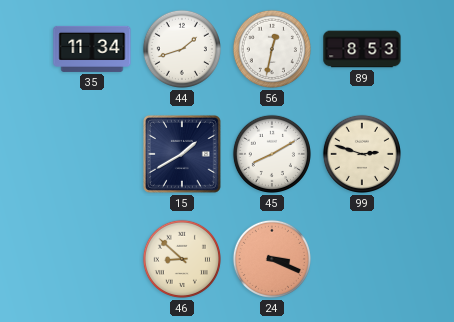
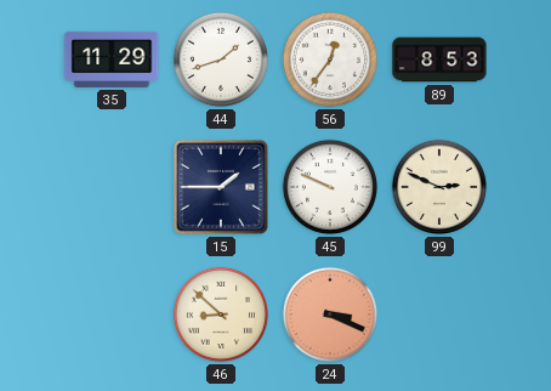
35: 11:34 -> 11:29 (112, 59)
56: 12:32 -> 12:36 (330, 59)
15: 1:40 -> 1:45 (221, 187)
45: 8:10 -> 9:49 (330, 187)
99: 2:48 -> 2:49 (439, 187)
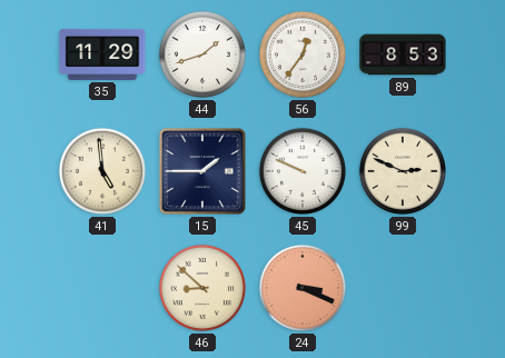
41: none -> 4:59 (102, 171)
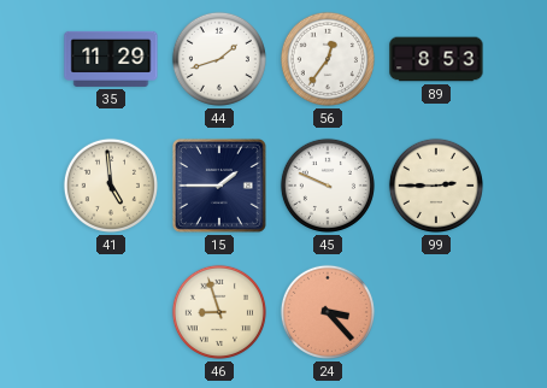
99: 2:49 -> 2:45 (436, 186)
46: 8:52 -> 8:57 (219, 312)
24: 3:19 -> 3:23 (328, 312)
